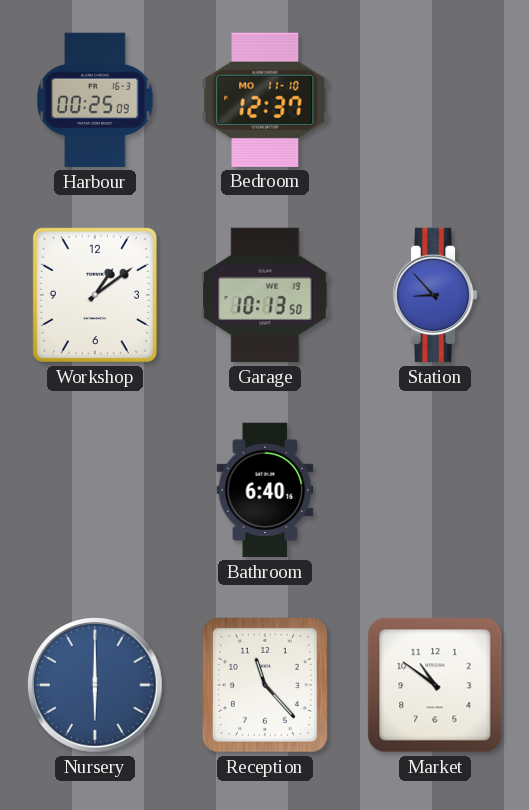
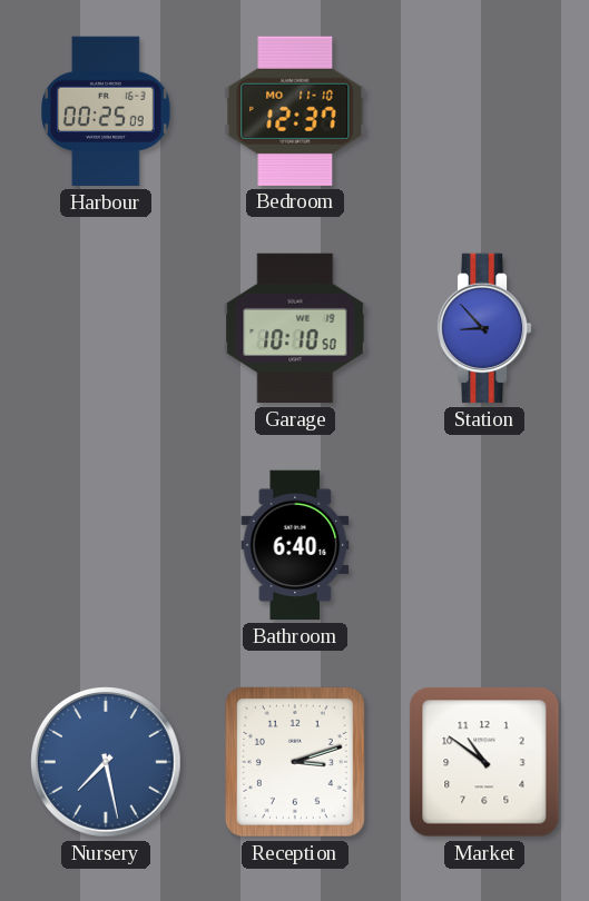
Workshop: 1:09 -> none (95, 295)
Garage: 10:13 -> 10:10 (295, 328)
Nursery: 6:00 -> 7:28 (107, 763)
Reception: 11:23 -> 3:12 (295, 762)
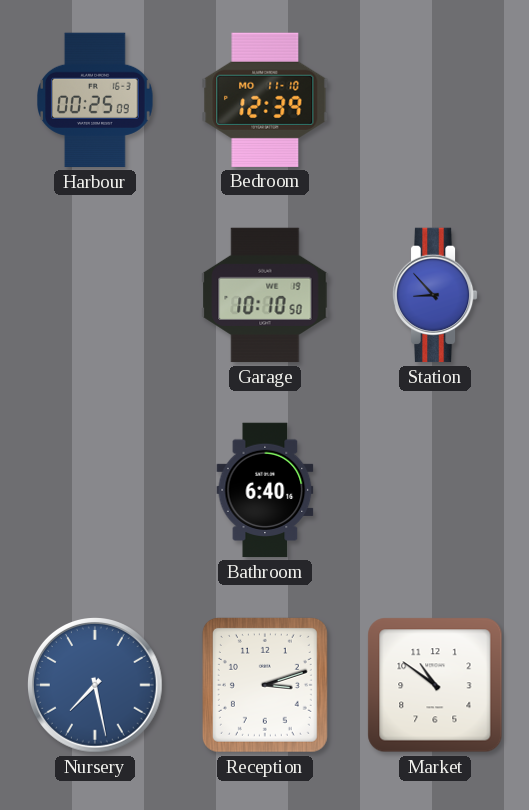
Bedroom: 12:37 -> 12:39 (265, 100)
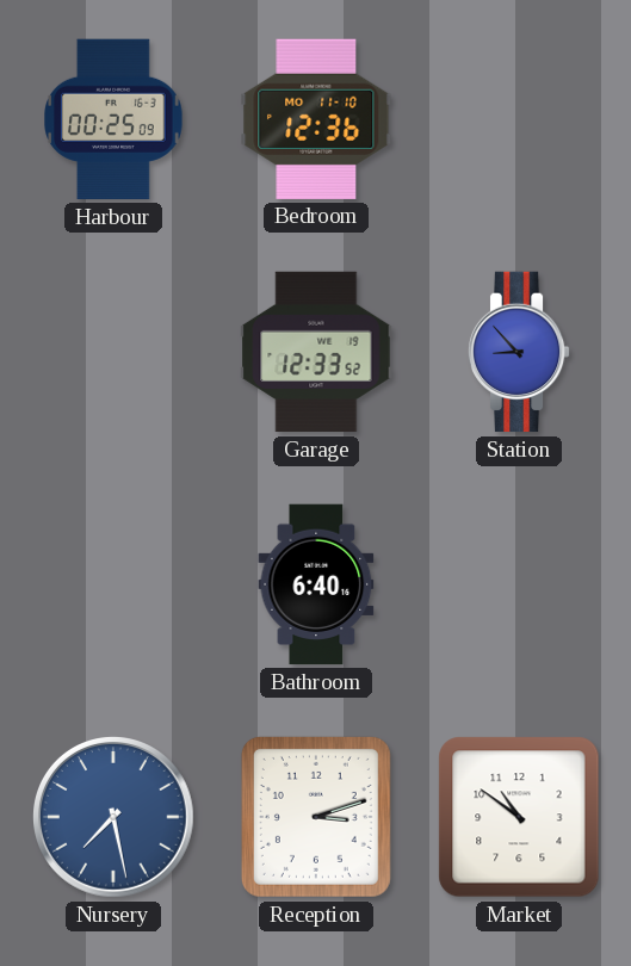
Bedroom: 12:39 -> 12:36 (316, 119)
Garage: 10:10 -> 12:33 (316, 352)
